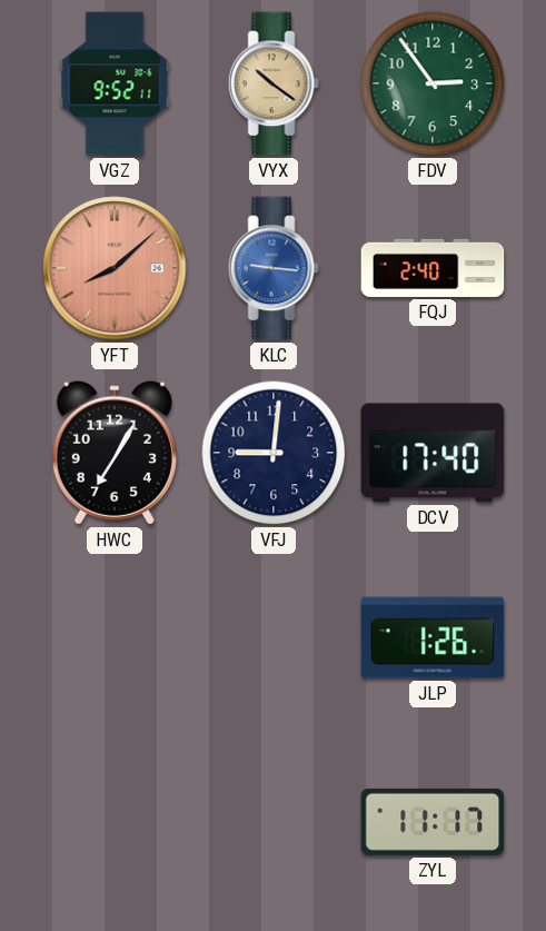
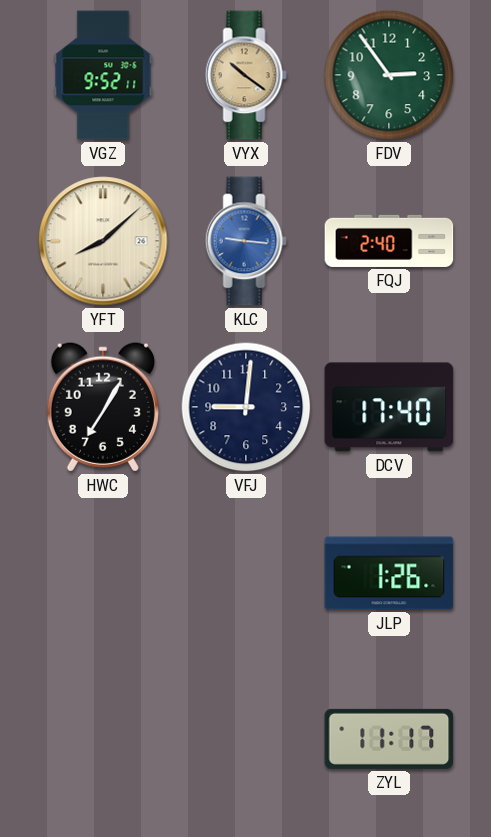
YFT dial: salmon -> cream (103, 241)
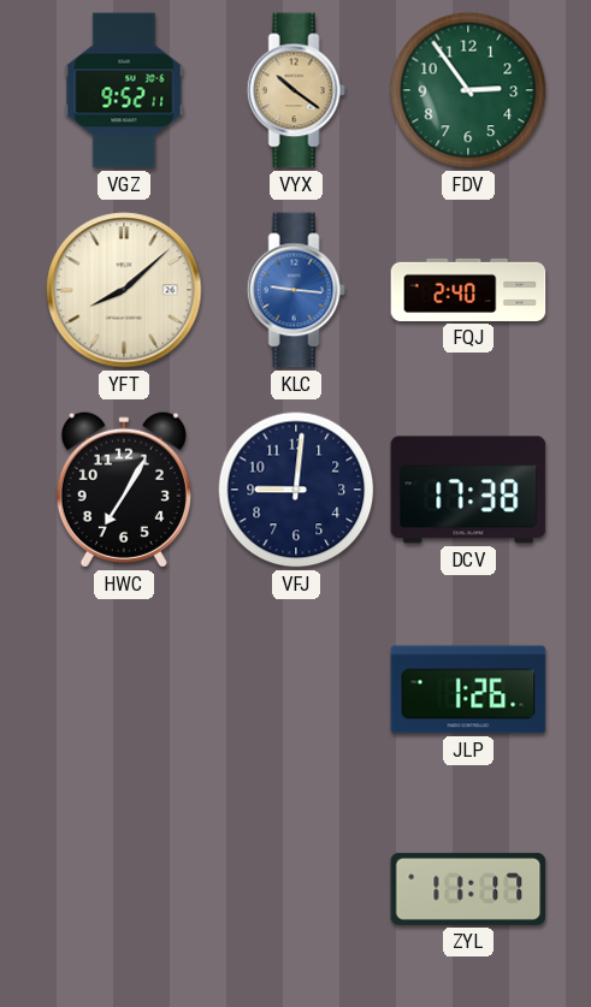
DCV: 17:40 -> 17:38 (468, 490)
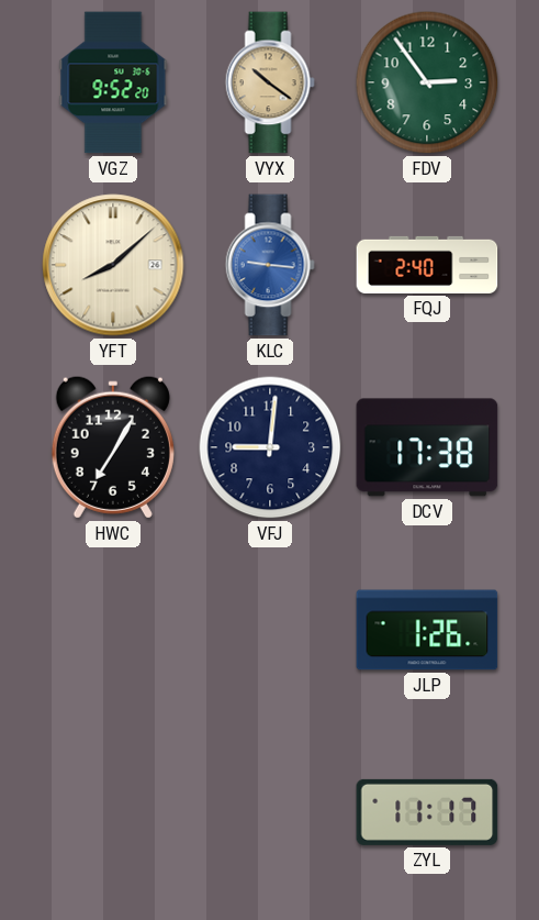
VGZ: 9:52:11 -> 9:52:20 (113, 82)
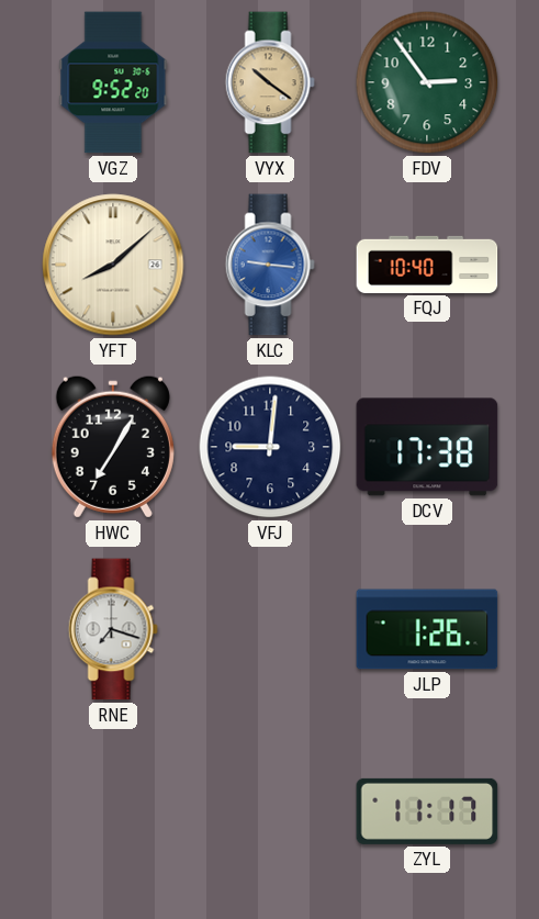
FQJ: 2:40 -> 10:40 (427, 265)
RNE: none -> 7:18 (113, 629)
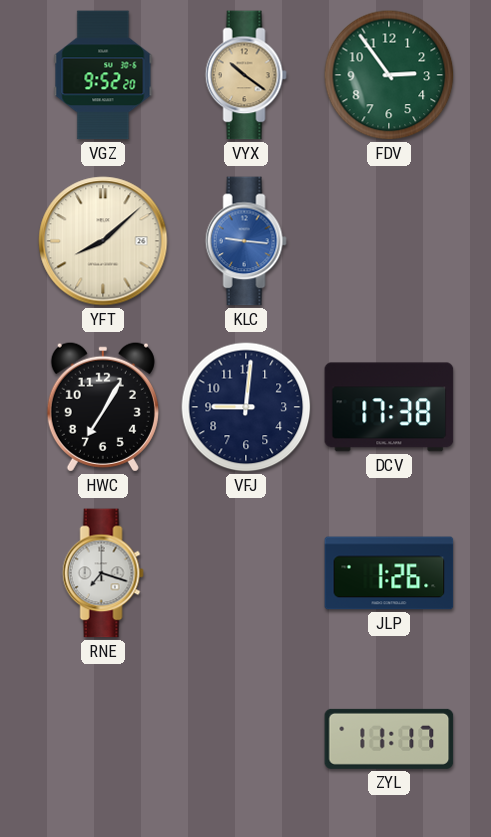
FQJ: 10:40 -> none (427, 265)
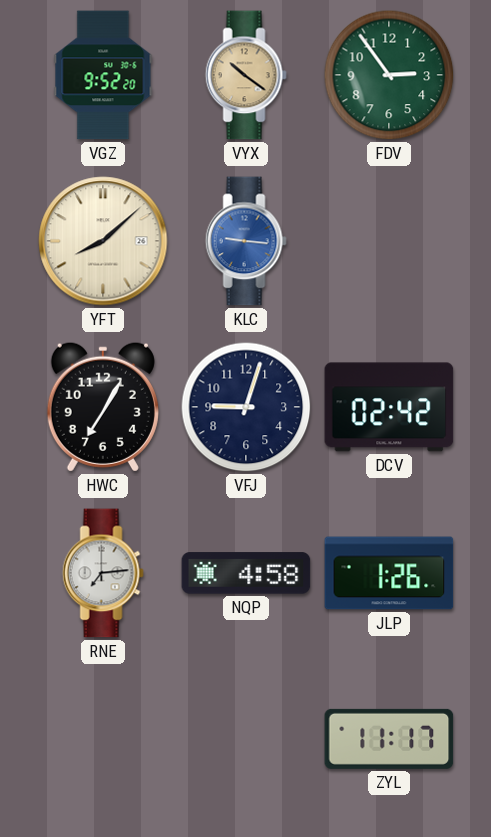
VFJ: 9:01 -> 9:03 (246, 407)
DCV: 17:38 -> 02:42 (389, 407)
RNE: 7:18 -> 7:14 (103, 573)
NQP: none -> 4:58 (246, 573)
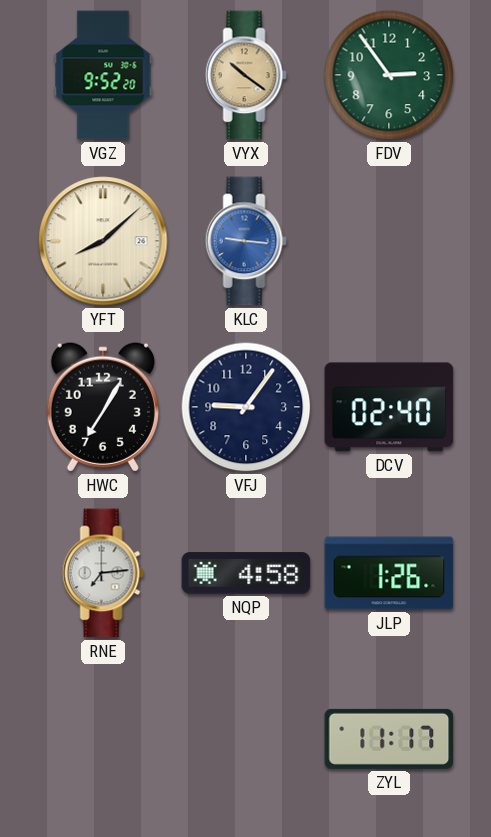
VFJ: 9:03 -> 9:06 (246, 407)
DCV: 02:42 -> 02:40 (389, 407)
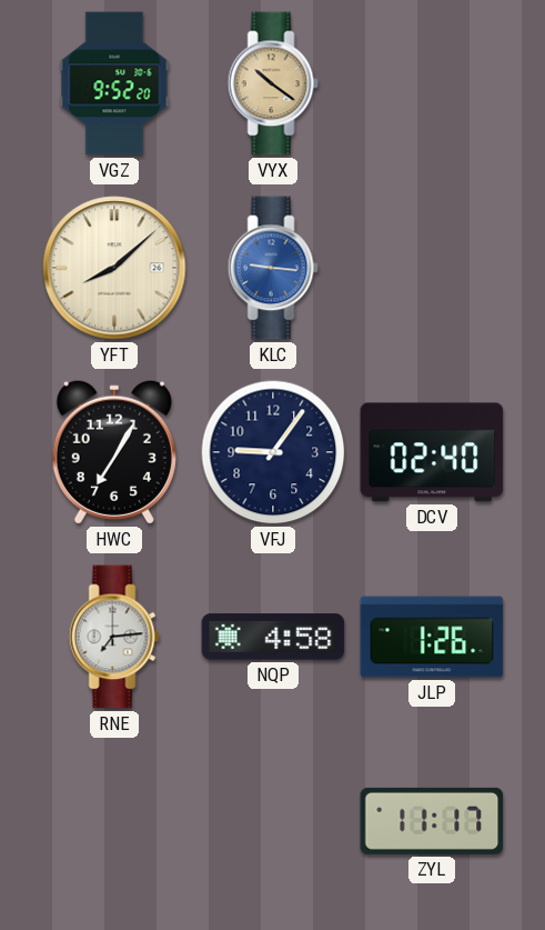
FDV: 2:54 -> none (389, 75)
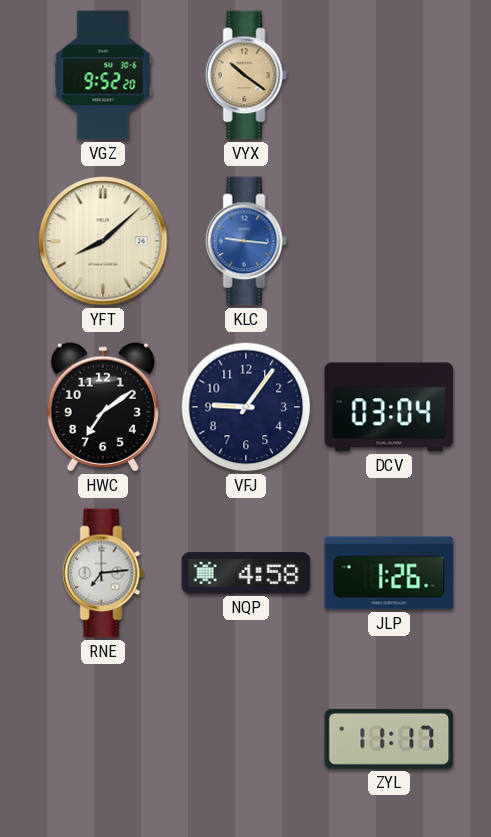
HWC: 7:05 -> 7:09 (103, 407)
DCV: 02:40 -> 03:04 (389, 407)
